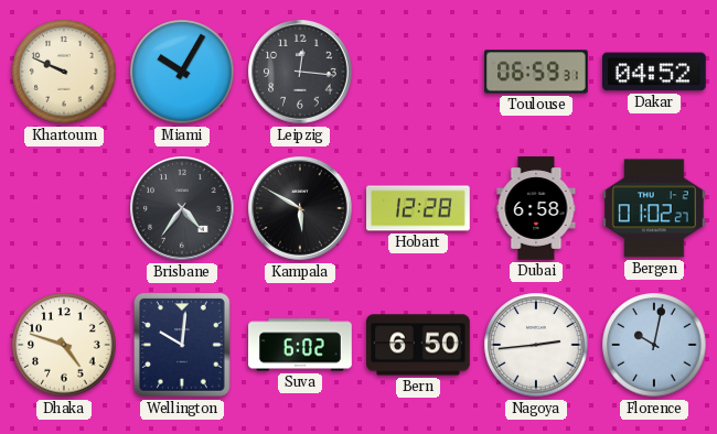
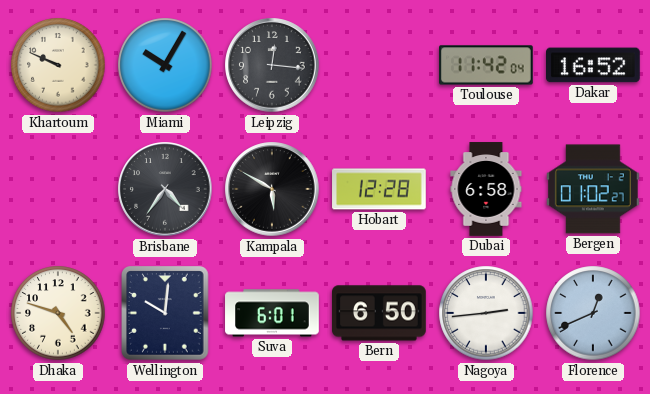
Toulouse: 06:59 -> 11:42 (487, 65)
Dakar: 04:52 -> 16:52 (594, 65)
Suva: 6:02 -> 6:01 (272, 313)
Florence: 10:02 -> 12:41 (593, 313)
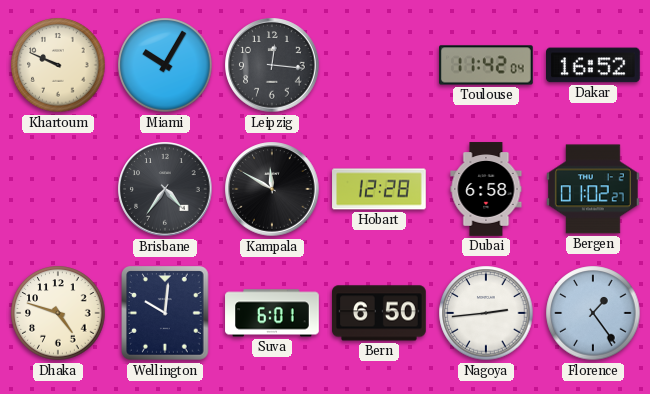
Kampala: 5:50 -> 11:50 (272, 189)
Florence: 12:41 -> 1:24 (593, 313)
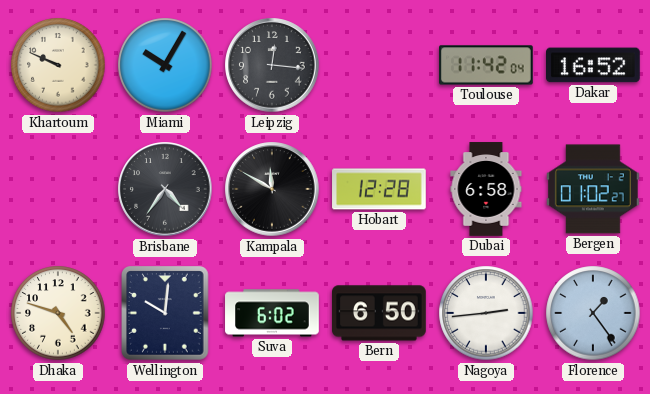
Suva: 6:01 -> 6:02 (272, 313)
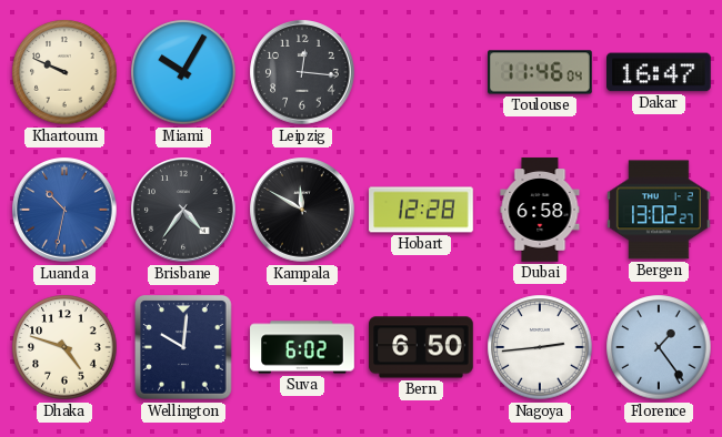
Toulouse: 11:42 -> 11:46 (541, 72)
Dakar: 16:52 -> 16:47 (660, 72)
Luanda: none -> 10:32 (64, 210)
Bergen: 01:02 -> 13:02 (659, 210)
